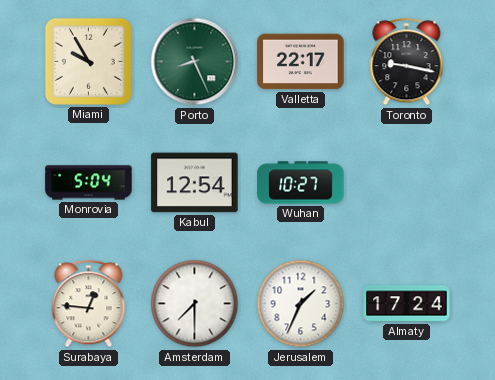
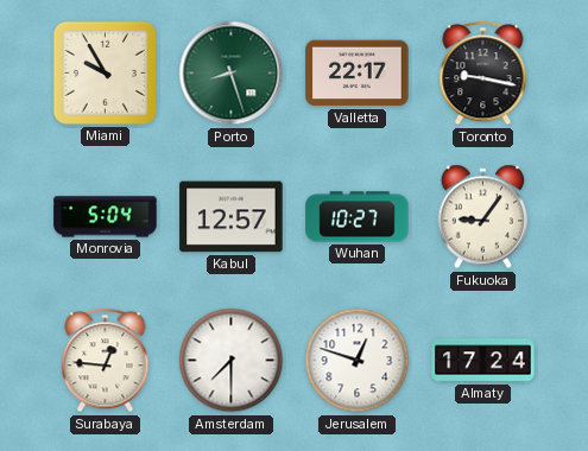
Porto: 8:26 -> 8:27 (232, 74)
Kabul: 12:54 -> 12:57 (232, 217)
Fukuoka: none -> 9:06 (483, 217)
Jerusalem: 1:34 -> 12:48 (358, 361)
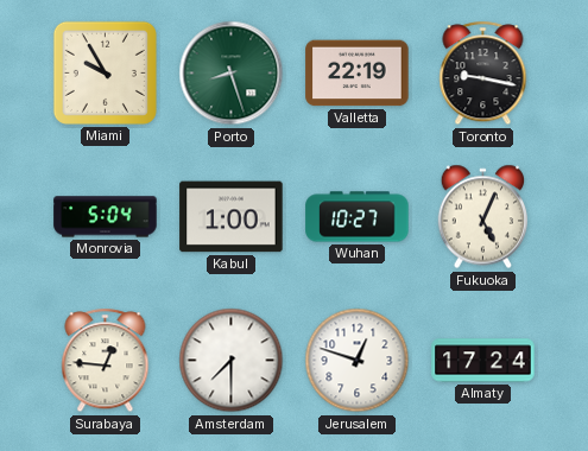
Valletta: 22:17 -> 22:19 (358, 74)
Kabul: 12:57 -> 1:00 (232, 217)
Fukuoka: 9:06 -> 5:04 (483, 217)
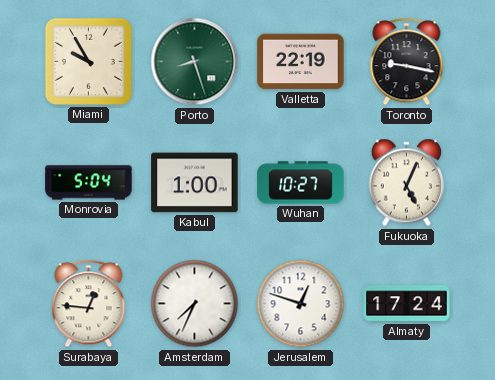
Amsterdam: 7:30 -> 7:34 (195, 304)
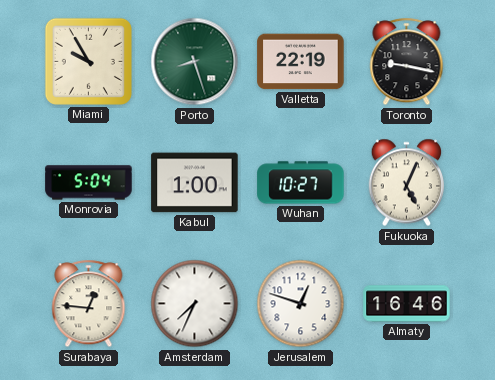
Almaty: 17:24 -> 16:46 (407, 304)
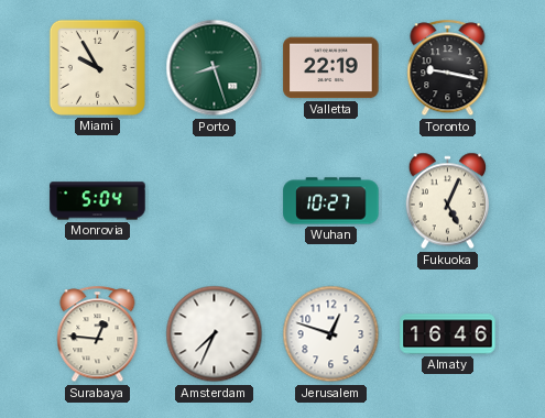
Kabul: 1:00 -> none (195, 183)
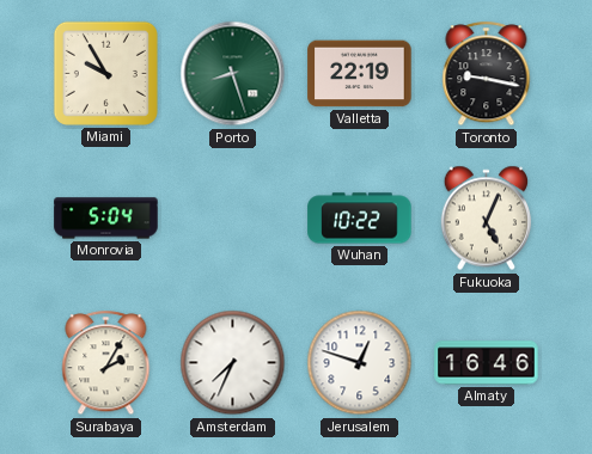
Wuhan: 10:27 -> 10:22 (360, 219)
Surabaya: 12:46 -> 2:05 (106, 363)
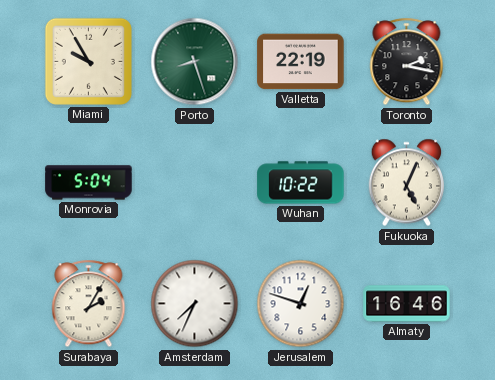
Toronto: 9:17 -> 2:17 (407, 62)
